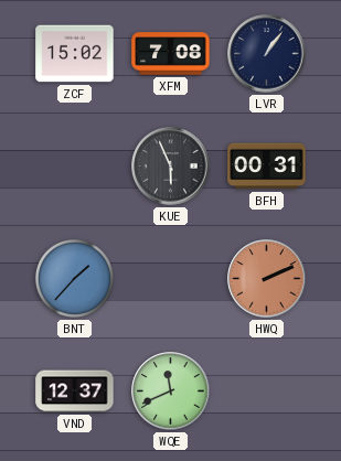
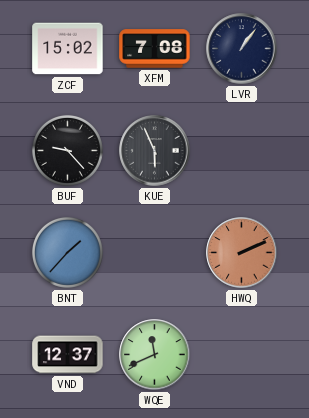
BUF: none -> 9:23 (67, 150)
BFH: 00:31 -> none (267, 167)
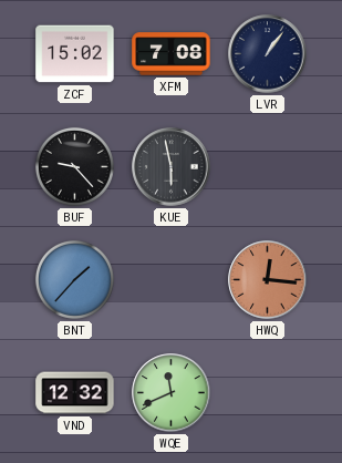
KUE: 5:56 -> 5:58 (172, 167)
HWQ: 2:11 -> 12:16 (268, 280)
VND: 12:37 -> 12:32 (75, 393)
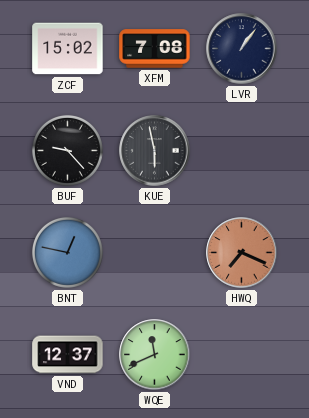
BNT: 1:37 -> 12:47 (67, 252)
HWQ: 12:16 -> 7:19 (242, 253)
VND: 12:32 -> 12:37 (68, 355)
